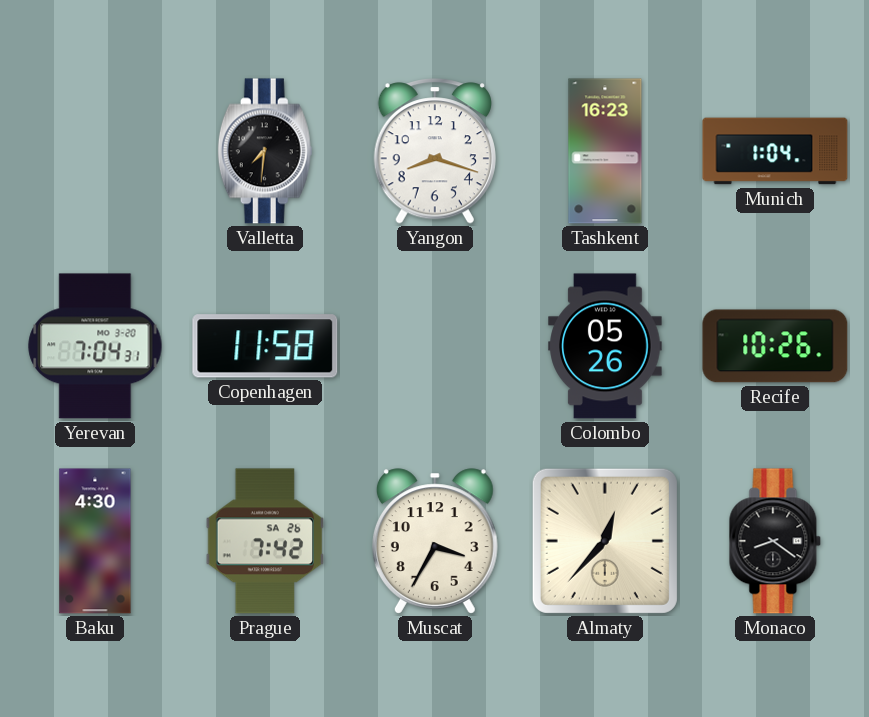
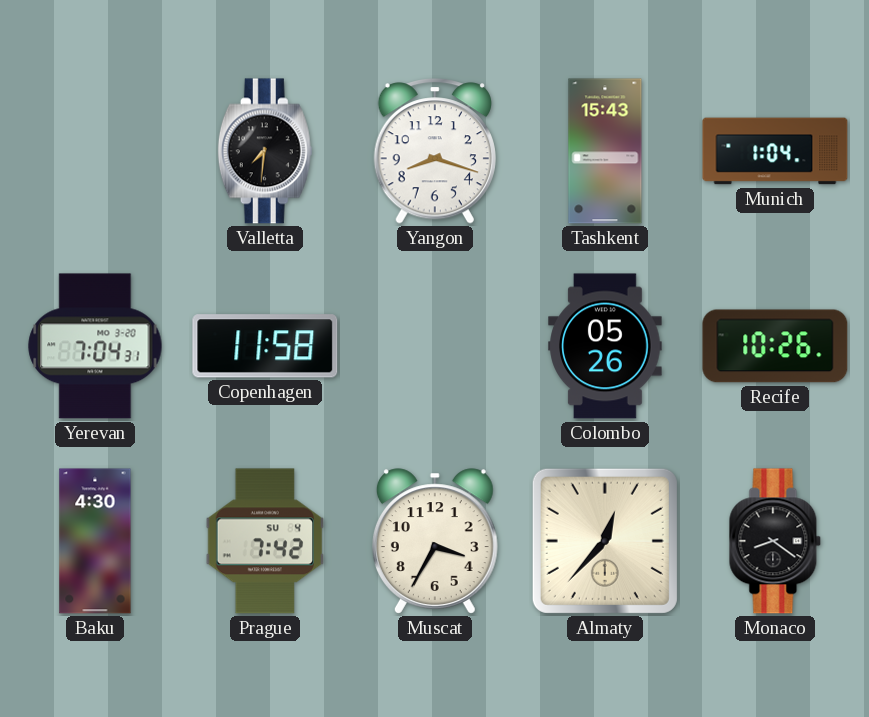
Tashkent: 16:23 -> 15:43 (605, 151)
Prague date: SA 26 -> SU 4 (265, 541)
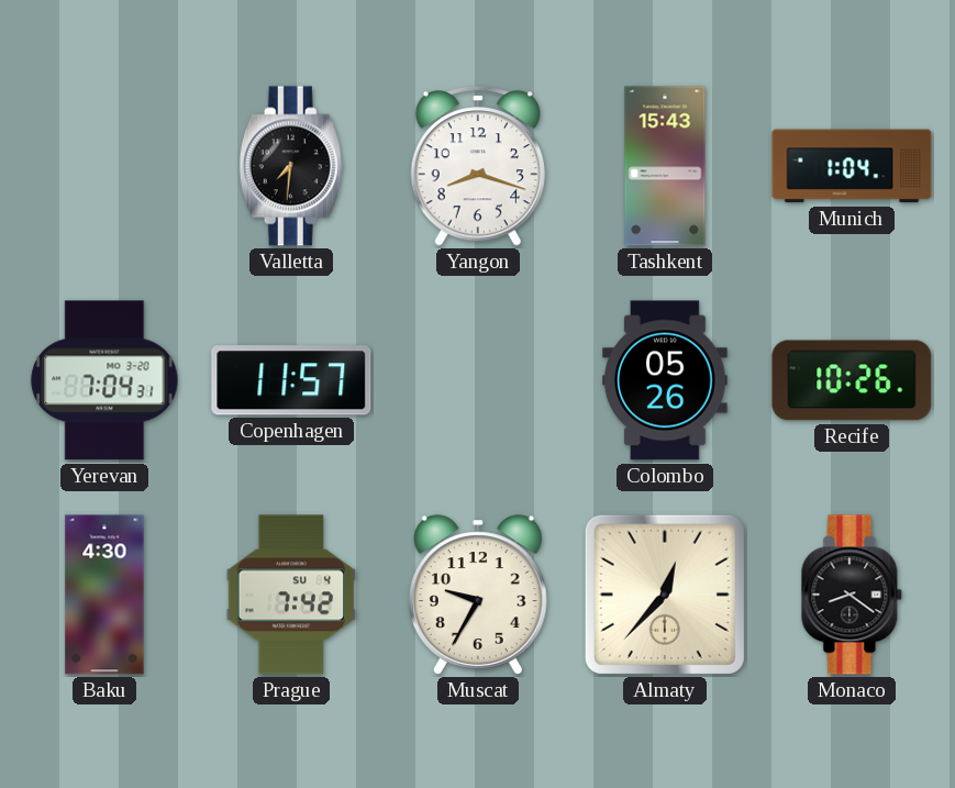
Copenhagen: 11:58 -> 11:57 (291, 380)
Muscat: 3:35 -> 9:35 (478, 595)
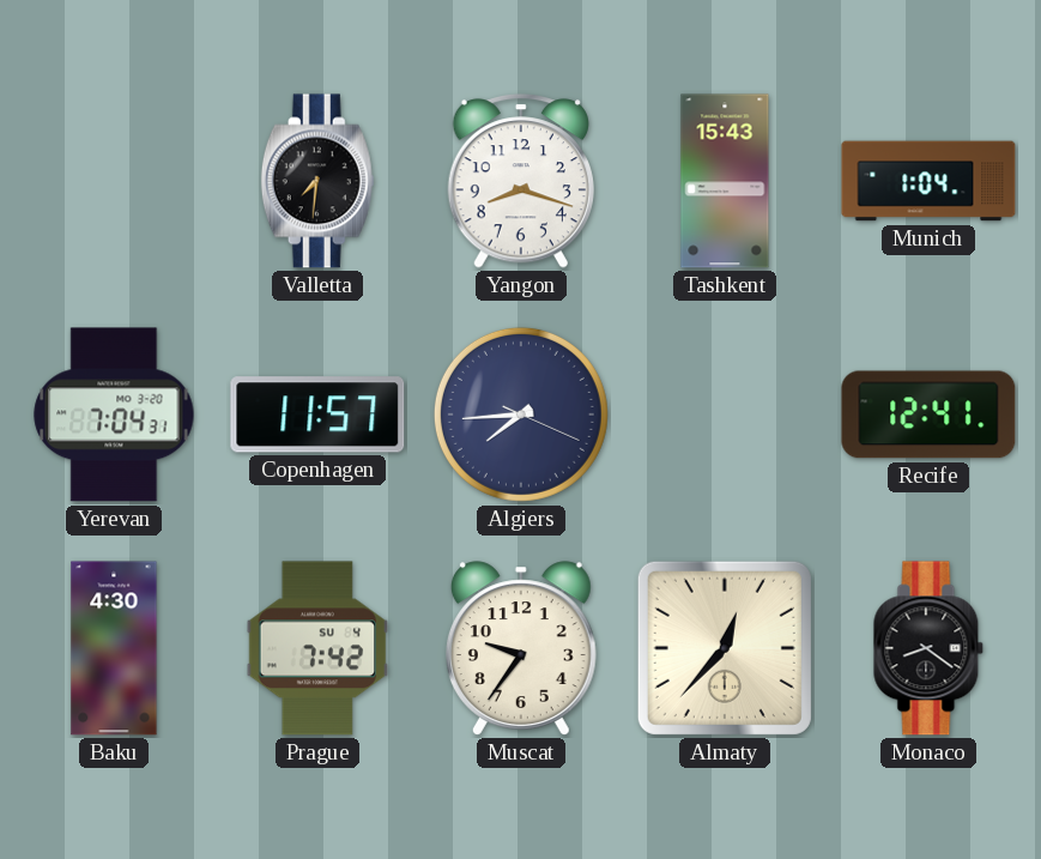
Algiers: none -> 7:44 (521, 415)
Colombo: 05:26 -> none (665, 380)
Recife: 10:26 -> 12:41 (928, 415)
Muscat: 9:35 -> 9:36 (521, 648)
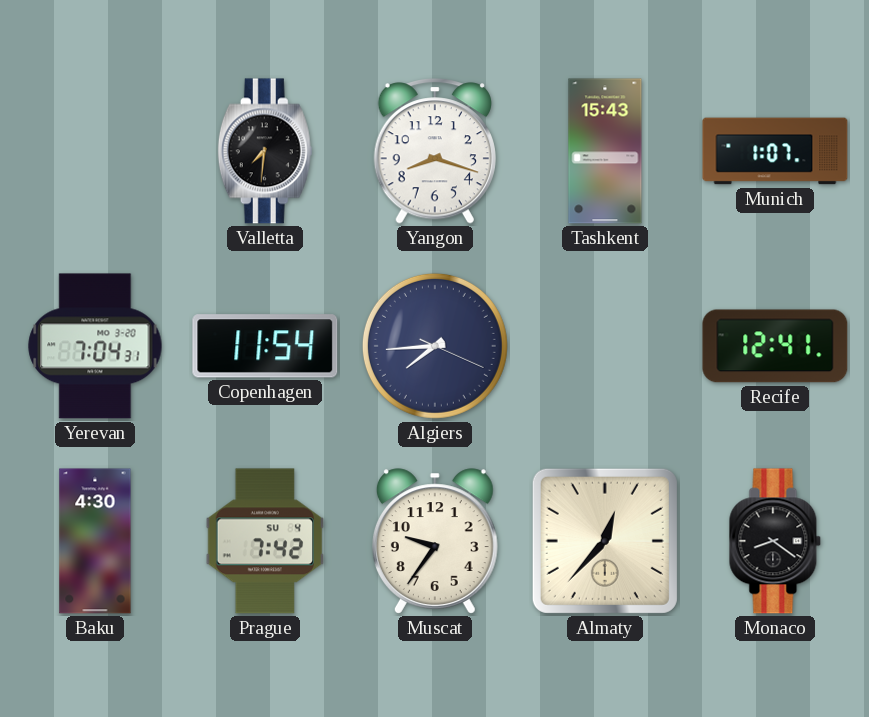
Munich: 1:04 -> 1:07 (775, 151)
Copenhagen: 11:57 -> 11:54 (265, 346)
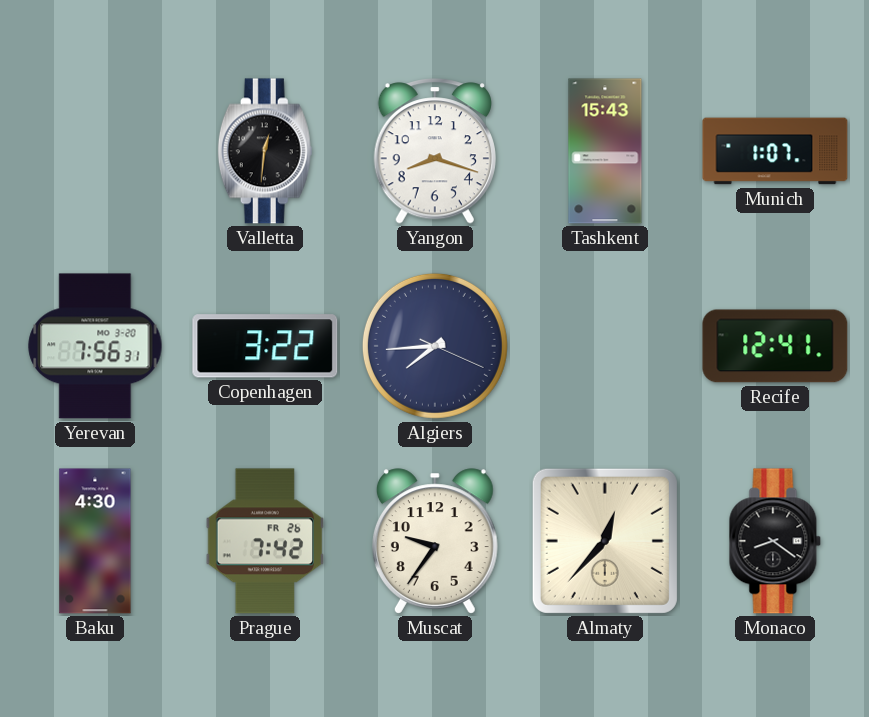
Valletta: 7:31 -> 12:31 (265, 151)
Yerevan: 7:04 -> 7:56 (95, 346)
Copenhagen: 11:54 -> 3:22 (265, 346)
Prague date: SU 4 -> FR 26 (265, 541)
